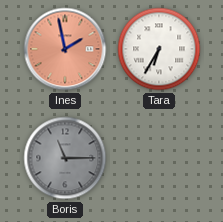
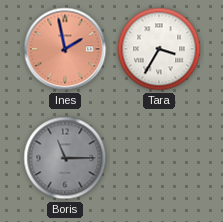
Tara: 6:35 -> 3:35 (159, 49)
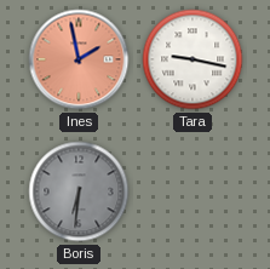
Tara: 3:35 -> 9:17 (193, 59)
Boris: 11:15 -> 6:31 (79, 191)
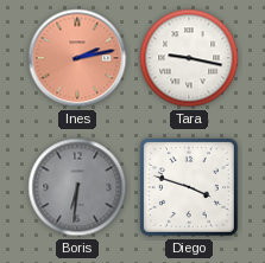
Ines: 1:58 -> 2:13 (77, 58)
Diego: none -> 3:48 (189, 187)
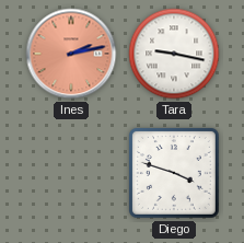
Boris: 6:31 -> none (77, 187)
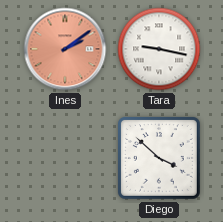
Ines: 2:13 -> 2:09 (65, 49)
Diego: 3:48 -> 3:52 (159, 158)
